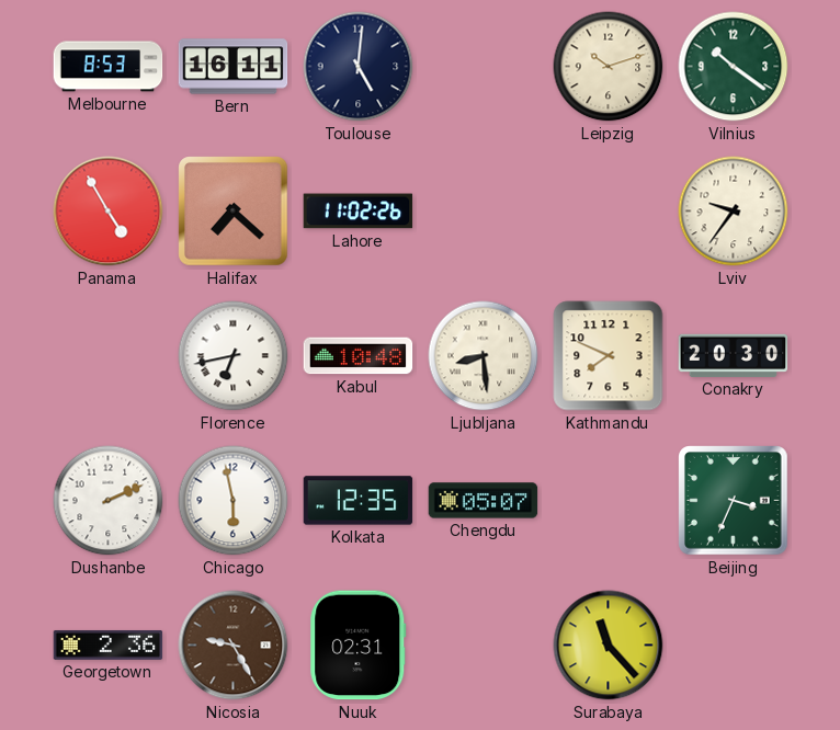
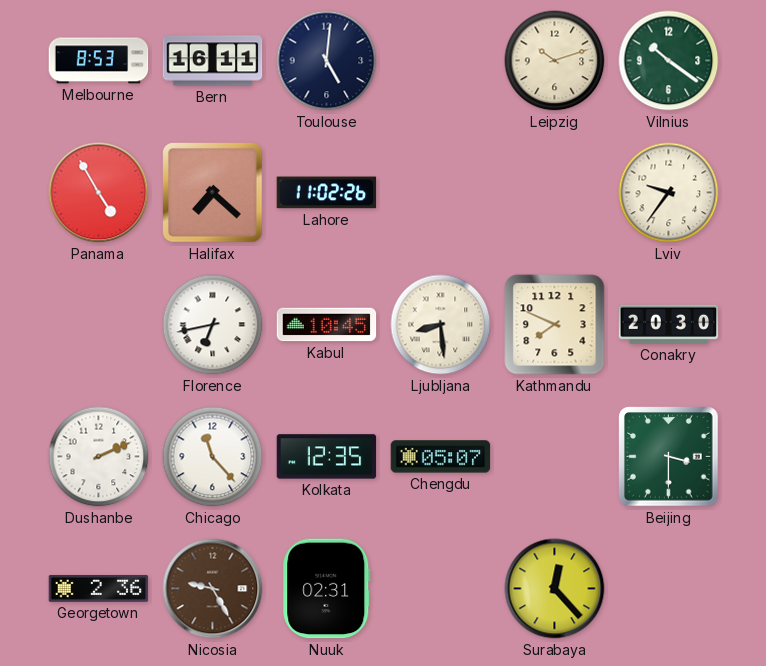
Kabul: 10:48 -> 10:45 (327, 325)
Chicago: 5:58 -> 11:23 (213, 457)
Beijing: 3:34 -> 3:30 (669, 457)
Surabaya: 11:23 -> 12:23 (555, 589)
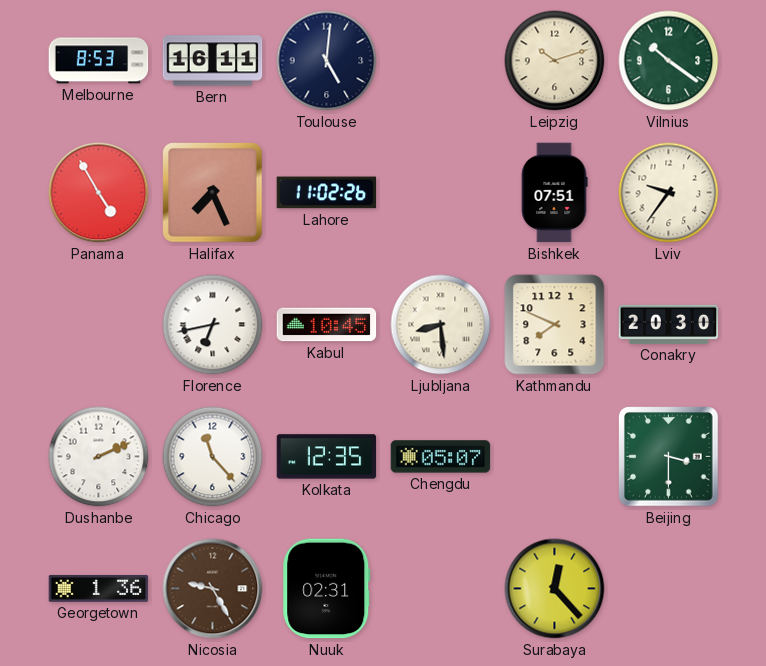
Halifax: 7:22 -> 7:26 (213, 193)
Bishkek: none -> 07:51 (554, 193)
Georgetown: 2:36 -> 1:36 (99, 588)
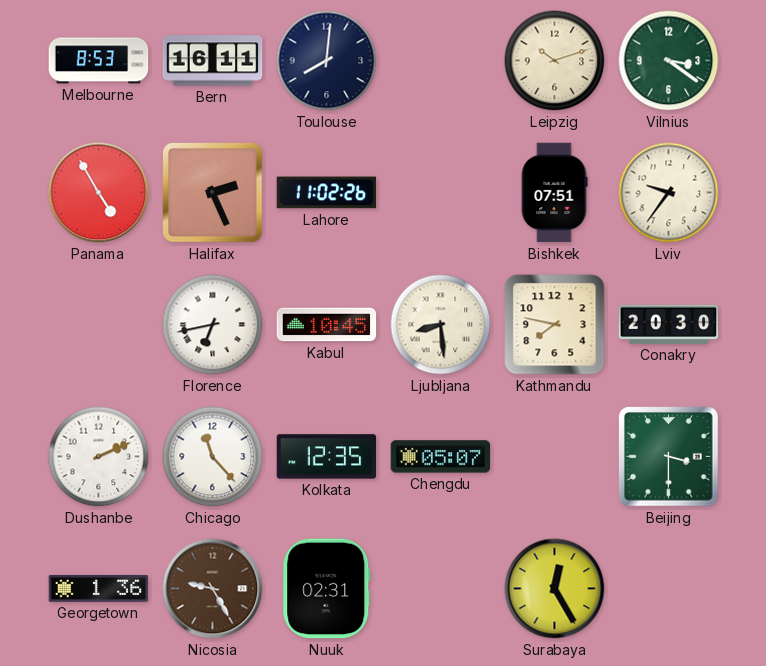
Toulouse: 5:01 -> 8:01 (327, 61)
Vilnius: 10:21 -> 3:21 (669, 61)
Halifax: 7:26 -> 2:26 (213, 193)
Kathmandu: 7:49 -> 7:47 (555, 325)
Surabaya: 12:23 -> 12:25 (555, 589)
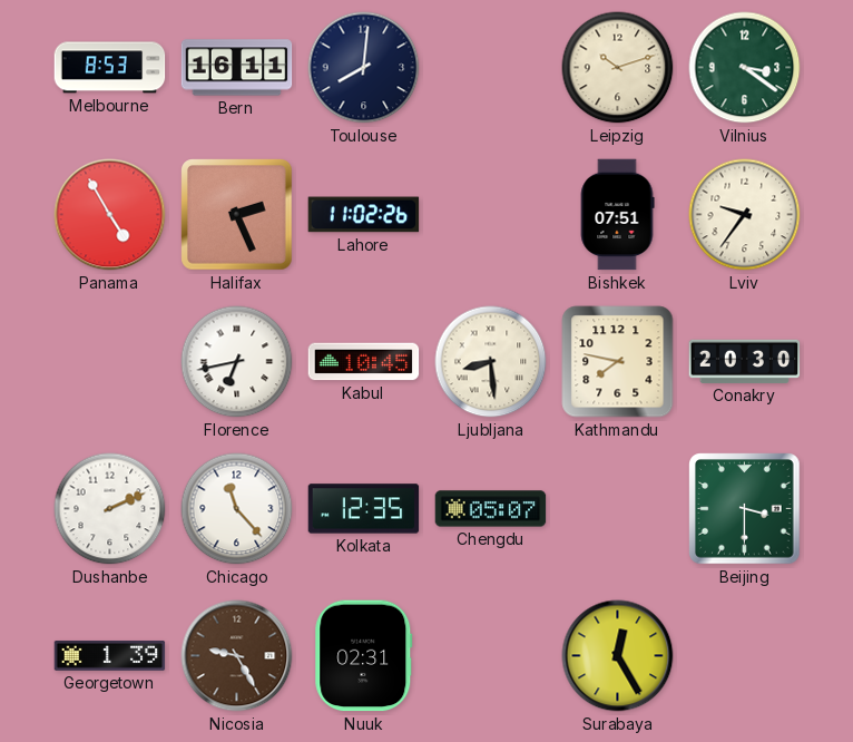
Georgetown: 1:36 -> 1:39 (110, 655)
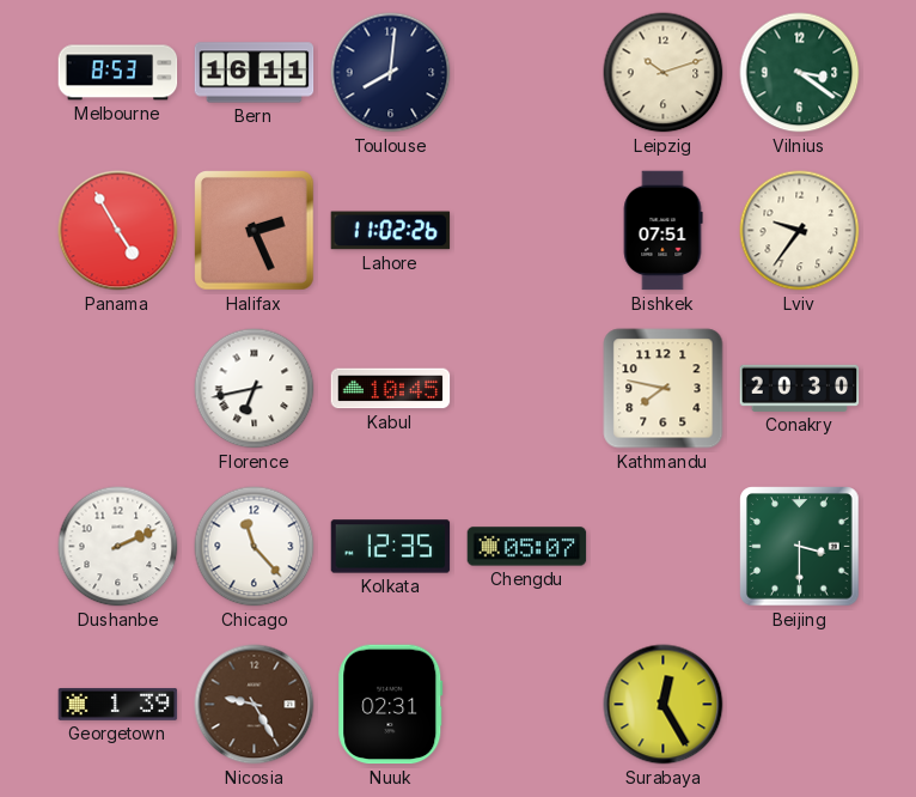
Ljubljana: 8:29 -> none (491, 362)
